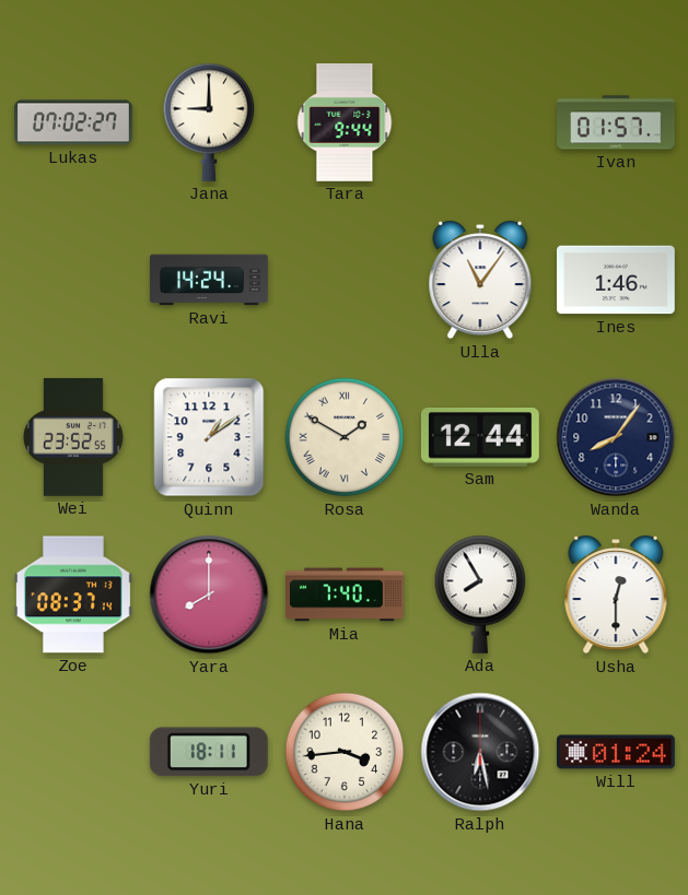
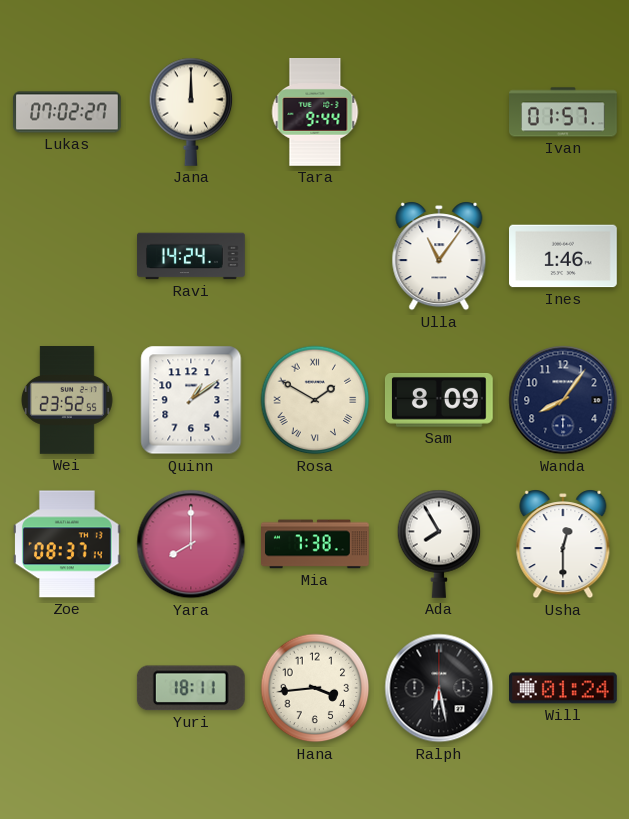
Jana: 9:00 -> 12:00 (191, 112)
Sam: 12:44 -> 8:09 (439, 401)
Mia: 7:40 -> 7:38 (316, 544)
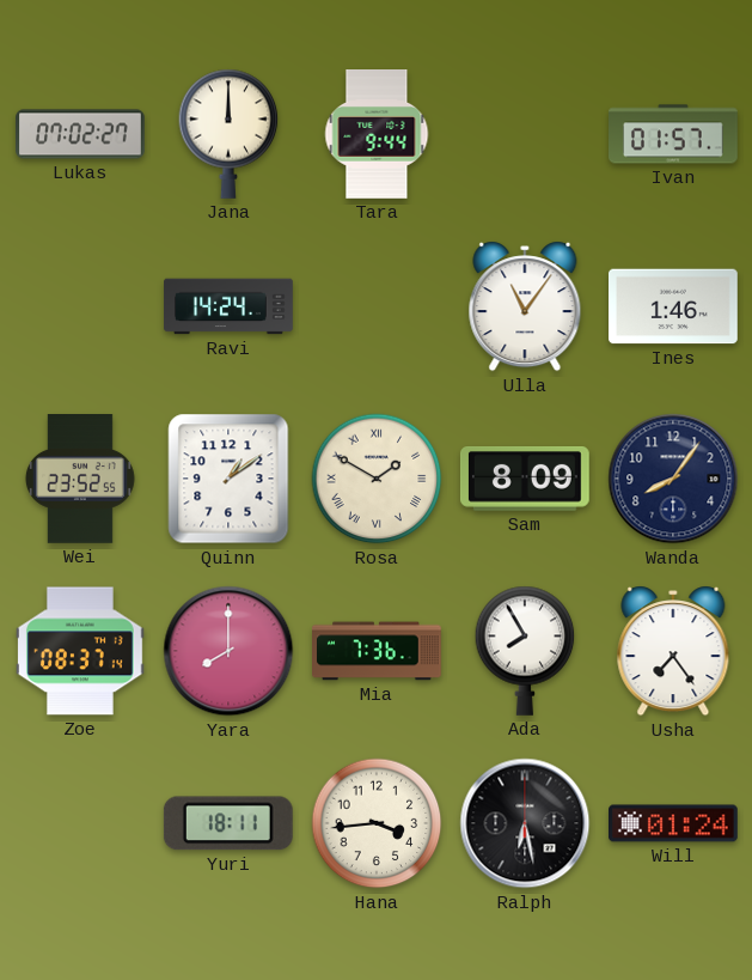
Mia: 7:38 -> 7:36 (378, 651)
Usha: 12:30 -> 7:24 (673, 651)
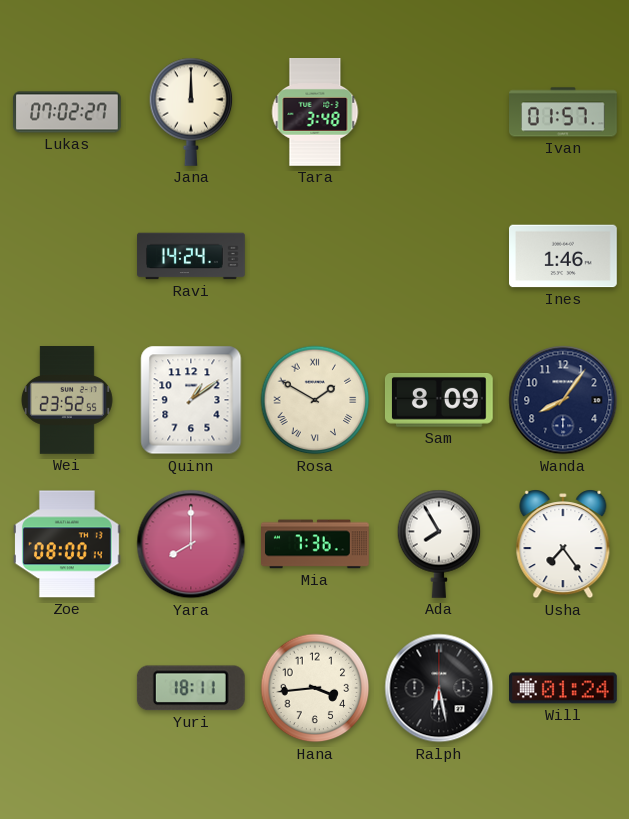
Tara: 9:44 -> 3:48 (315, 113)
Ulla: 11:06 -> none (525, 306)
Zoe: 08:37 -> 08:00 (68, 544)
